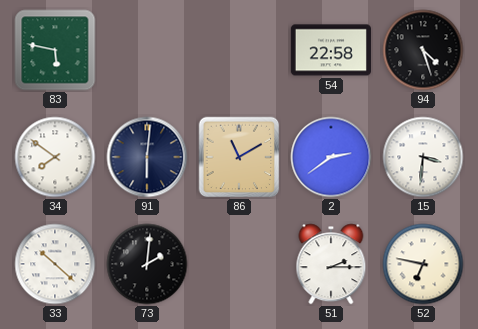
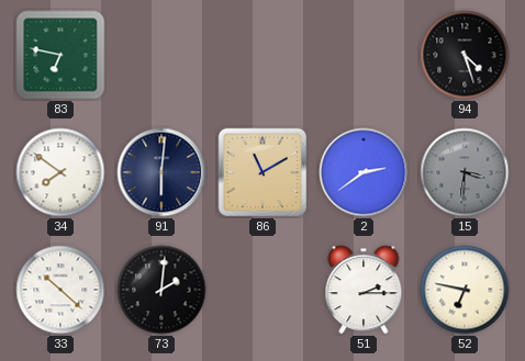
83: 5:47 -> 6:47 (60, 55)
54: 22:58 -> none (331, 50)
15 dial: white -> grey (465, 172)
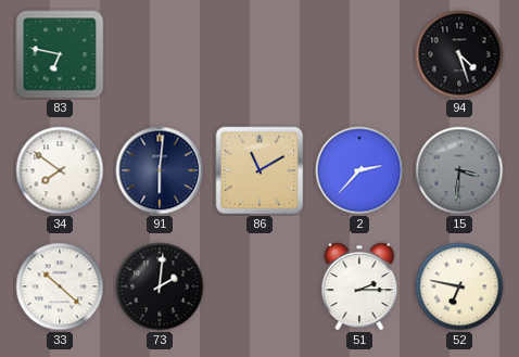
2: 2:39 -> 2:37 (359, 170)
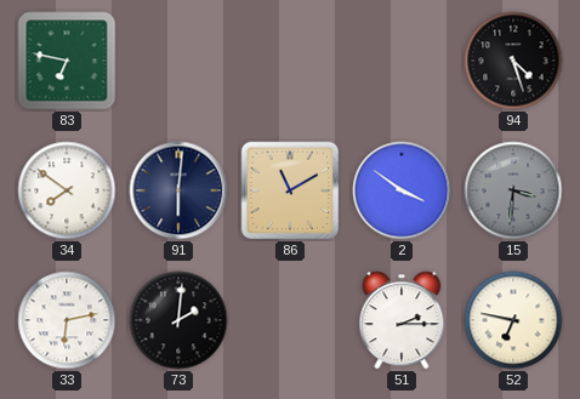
2: 2:37 -> 3:51 (402, 190)
33: 10:22 -> 6:13 (67, 320)
